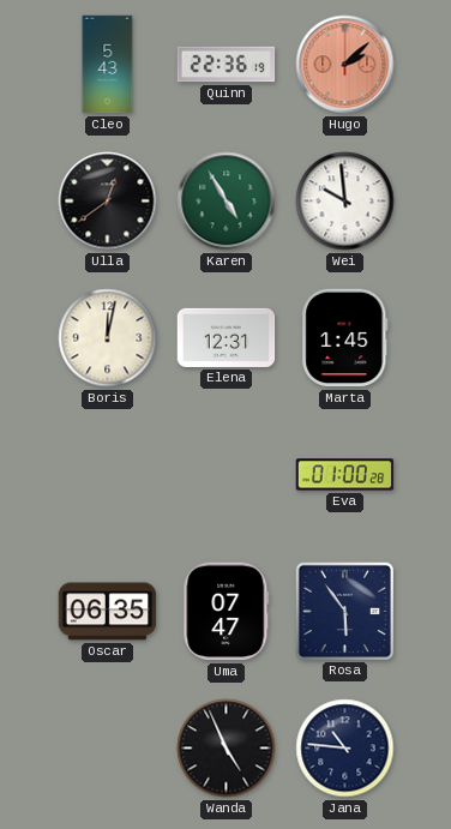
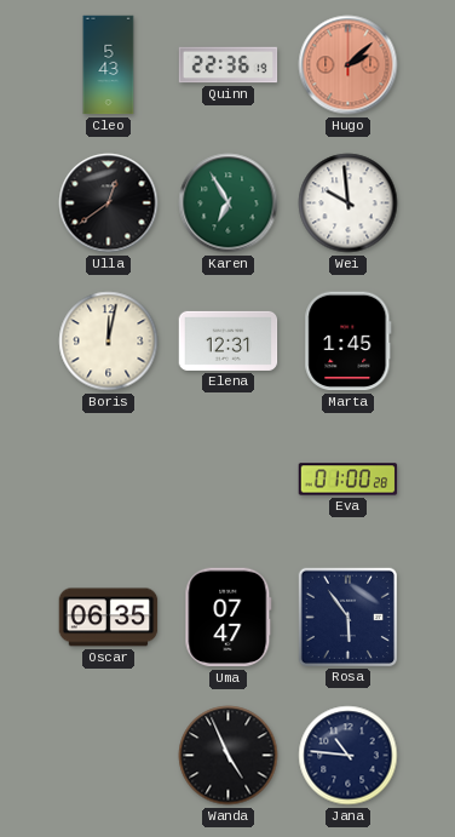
Karen: 4:55 -> 6:55 (229, 203)
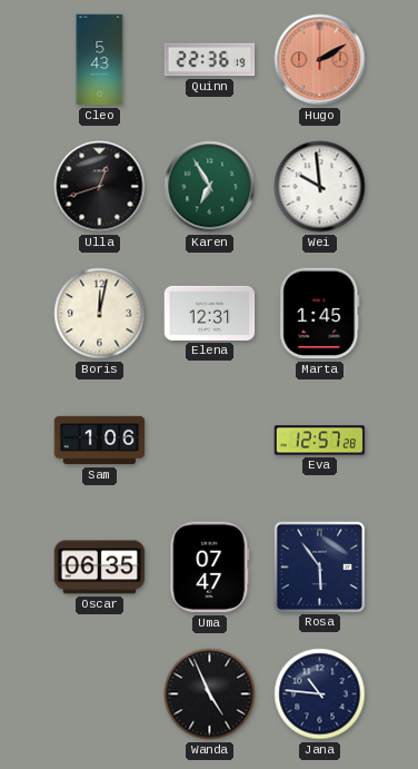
Hugo: 2:08 -> 2:10 (320, 60)
Ulla: 12:39 -> 12:42 (100, 187)
Sam: none -> 1:06 (100, 441)
Eva: 01:00 -> 12:57 (320, 441)
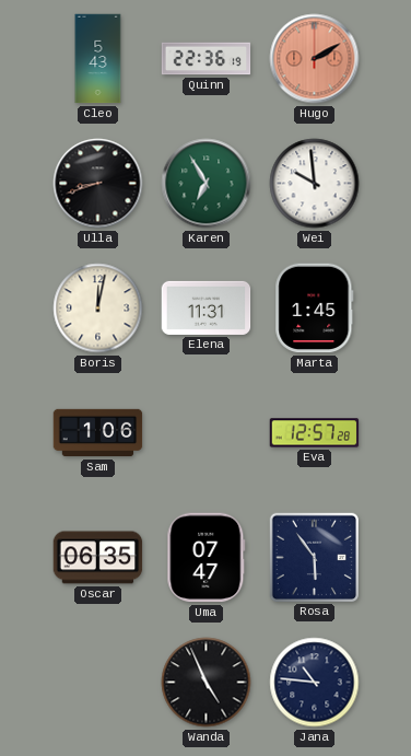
Ulla: 12:42 -> 8:42 (98, 184)
Elena: 12:31 -> 11:31 (207, 307)
